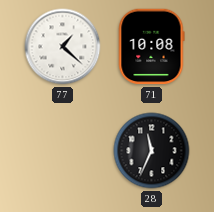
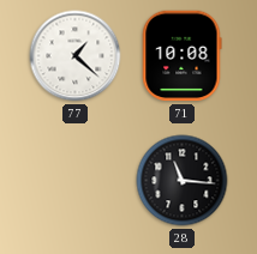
28: 11:34 -> 11:16 (183, 181)
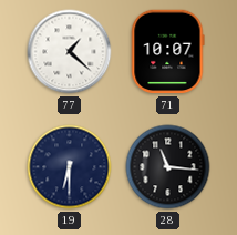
71: 10:08 -> 10:07 (168, 52)
19: none -> 6:30 (70, 167)
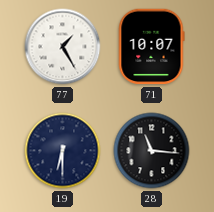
77: 1:22 -> 1:25 (63, 47)
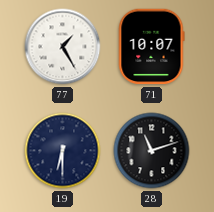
28: 11:16 -> 11:12 (152, 151)
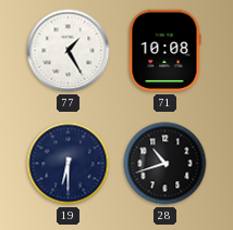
71: 10:07 -> 10:08 (165, 51)
28: 11:12 -> 10:42 (165, 164)
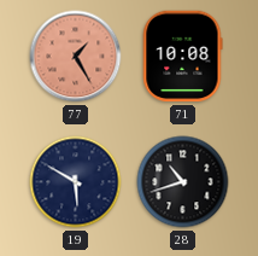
77 dial: white -> salmon (76, 57)
19: 6:30 -> 5:50 (76, 182)
